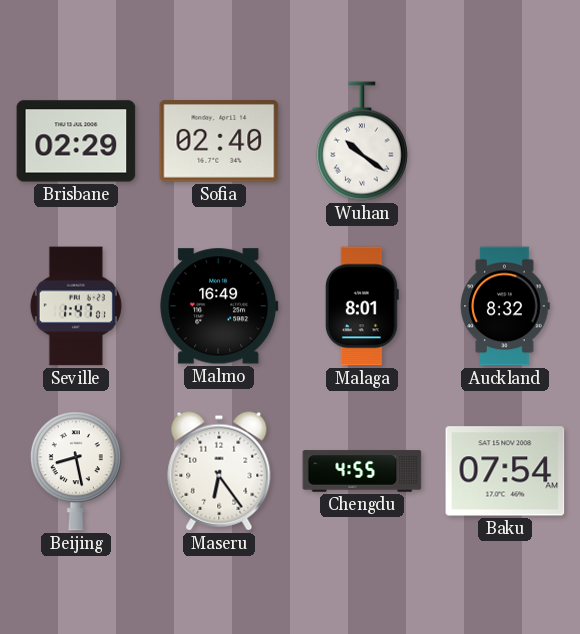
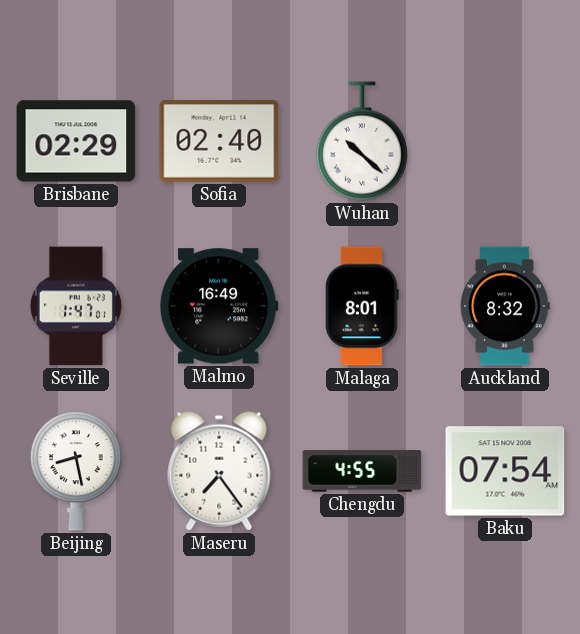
Wuhan: 10:21 -> 10:22 (362, 141)
Maseru: 6:24 -> 7:24 (219, 471)
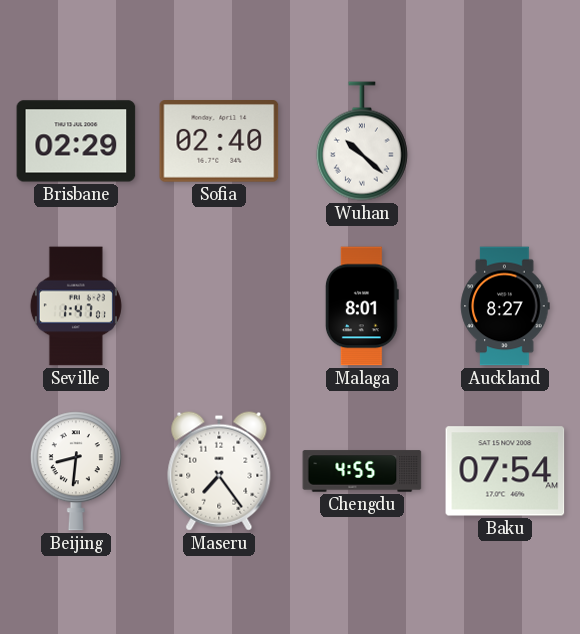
Malmo: 16:49 -> none (219, 306)
Auckland: 8:32 -> 8:27 (505, 306)
Beijing: 8:28 -> 8:31 (76, 471)
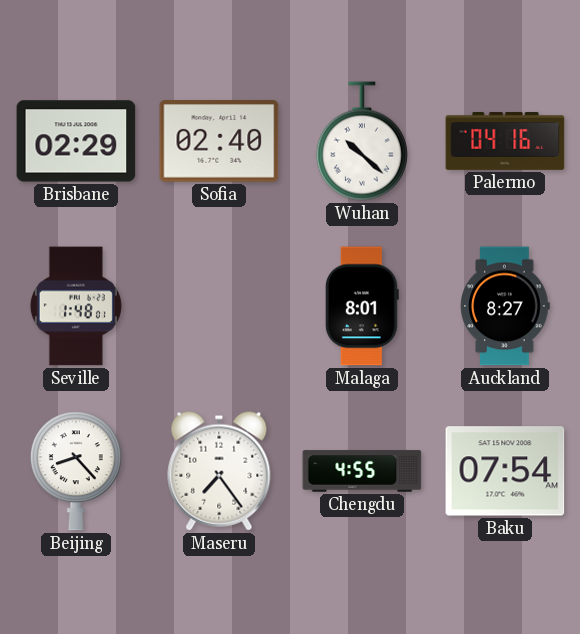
Palermo: none -> 04:16 (505, 141)
Seville: 1:47 -> 1:48 (76, 306)
Beijing: 8:31 -> 8:23 (76, 471)
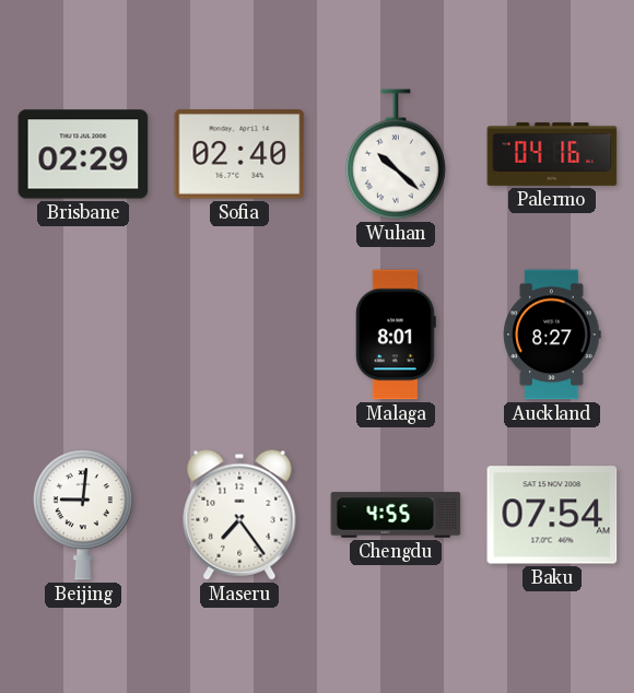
Seville: 1:48 -> none (76, 306)
Beijing: 8:23 -> 9:01 (83, 515)
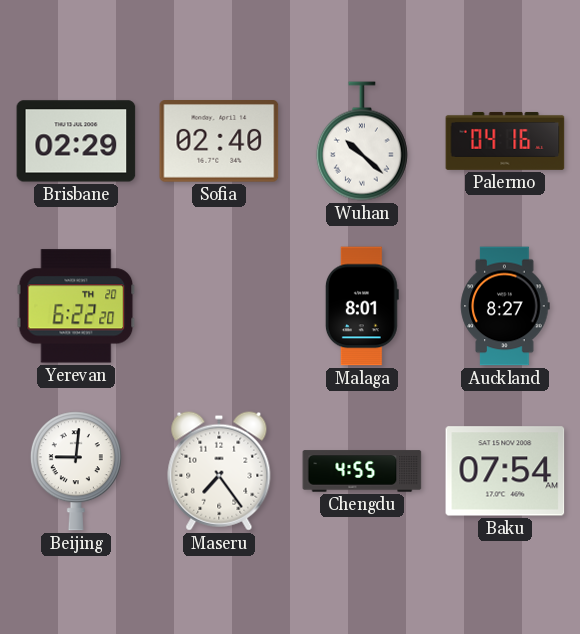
Yerevan: none -> 6:22 (76, 306)
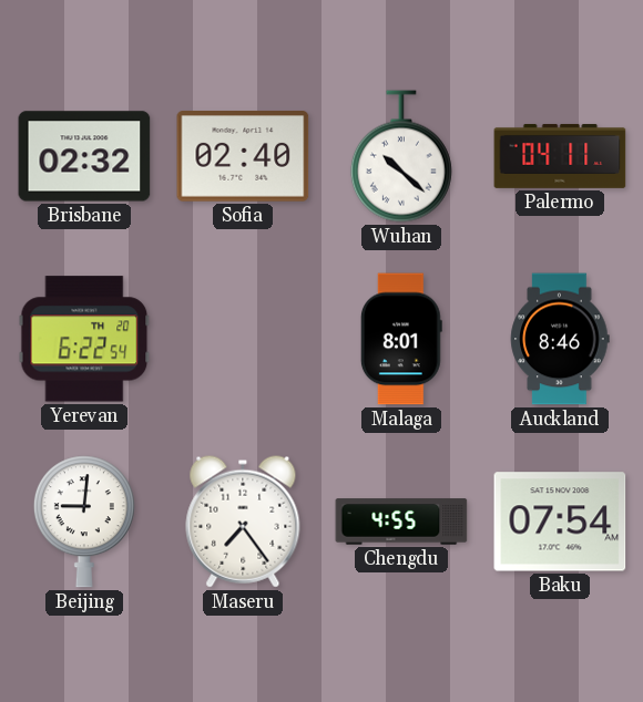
Brisbane: 02:29 -> 02:32 (84, 156)
Palermo: 04:16 -> 04:11 (560, 156)
Yerevan: 6:22:20 -> 6:22:54 (84, 339)
Auckland: 8:27 -> 8:46 (560, 339)
